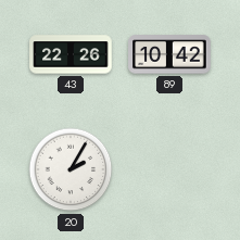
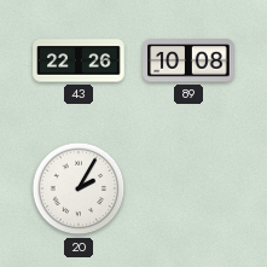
89: 10:42 -> 10:08 (188, 60)
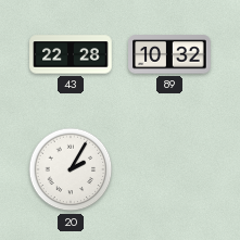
43: 22:26 -> 22:28 (71, 54)
89: 10:08 -> 10:32 (169, 54)
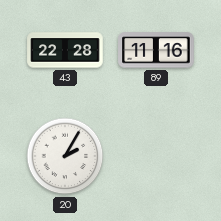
89: 10:32 -> 11:16 (156, 50)
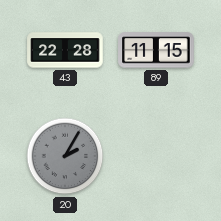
89: 11:16 -> 11:15 (156, 50)
20 dial: white -> grey (65, 156)
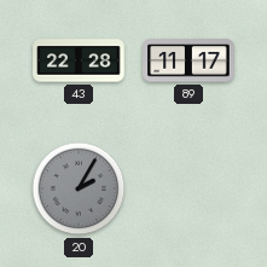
89: 11:15 -> 11:17 (188, 60)
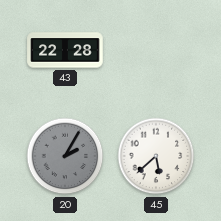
89: 11:17 -> none (188, 60)
45: none -> 5:38 (156, 156)
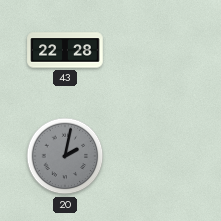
20: 2:05 -> 2:02 (65, 156)
45: 5:38 -> none (156, 156)
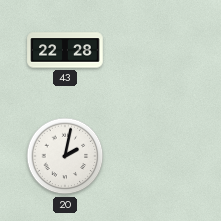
20 dial: grey -> white (65, 156)
